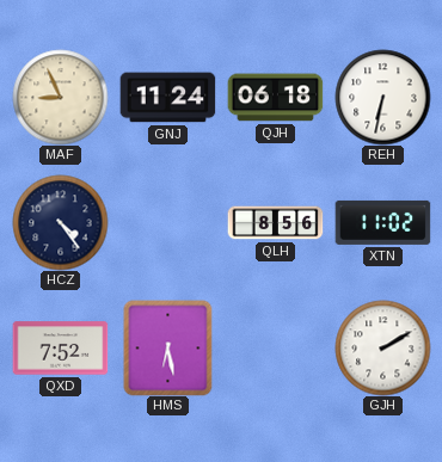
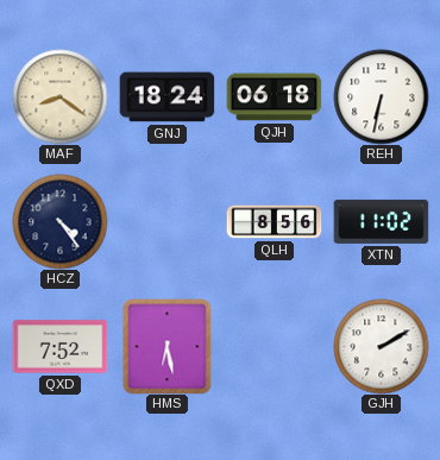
MAF: 8:56 -> 8:21 (59, 96)
GNJ: 11:24 -> 18:24 (166, 97)
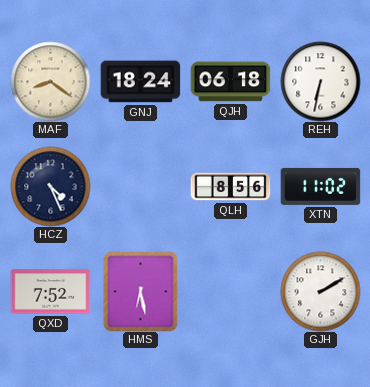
HCZ: 4:24 -> 4:26 (50, 186)
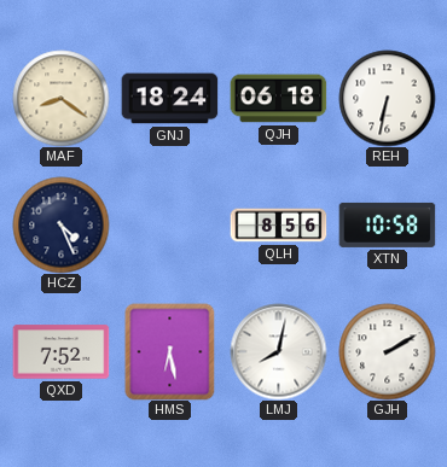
XTN: 11:02 -> 10:58 (387, 224)
LMJ: none -> 8:02 (278, 351)
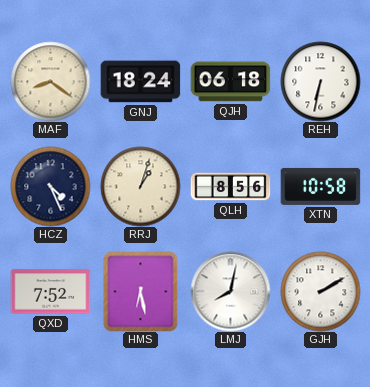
RRJ: none -> 1:03 (140, 186)
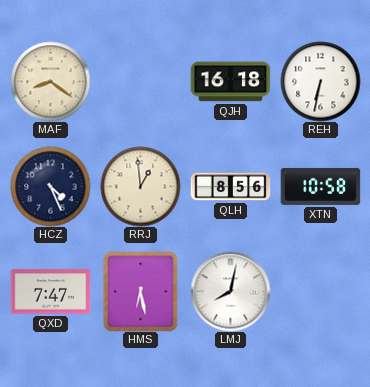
GNJ: 18:24 -> none (140, 82)
QJH: 06:18 -> 16:18 (230, 82)
RRJ: 1:03 -> 12:59 (140, 186)
QXD: 7:52 -> 7:47 (50, 292)
GJH: 2:10 -> none (320, 291)
